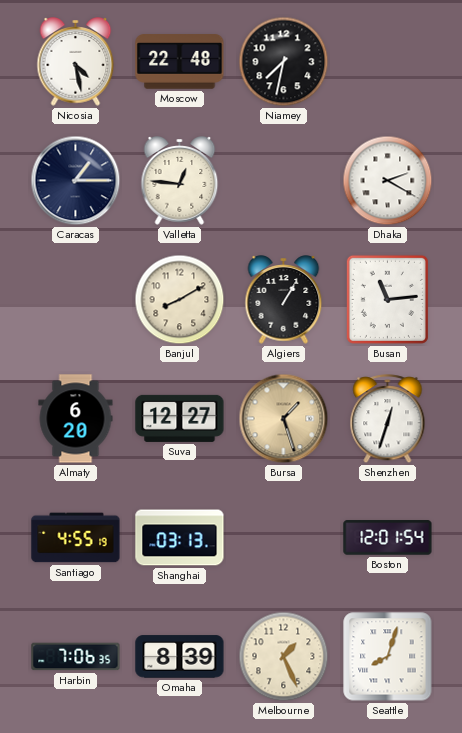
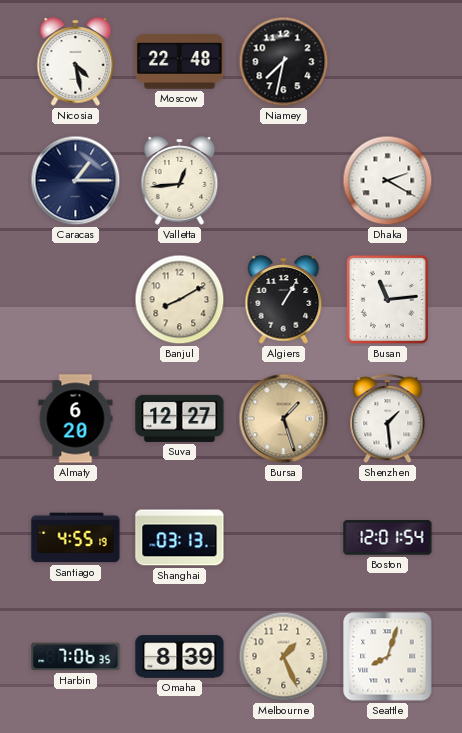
Valletta: 12:46 -> 12:44 (180, 181)
Shenzhen: 12:33 -> 1:29 (388, 419)
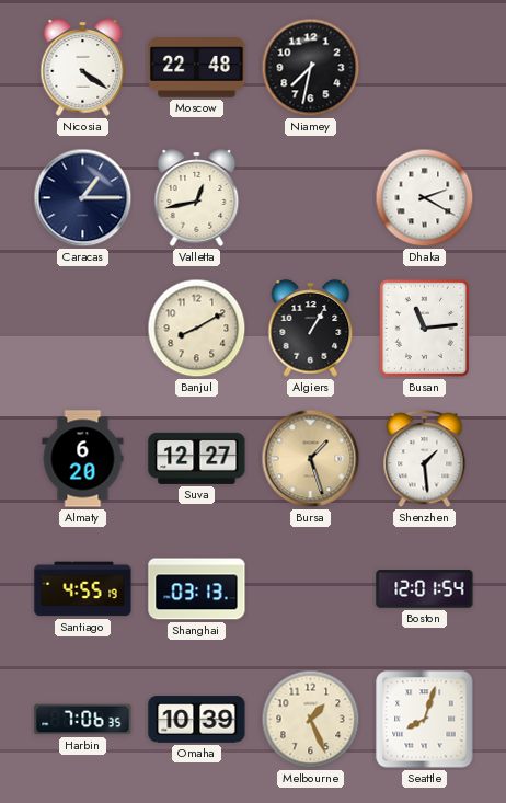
Nicosia: 4:28 -> 4:21 (83, 68)
Valletta: 12:44 -> 12:43 (197, 198)
Omaha: 8:39 -> 10:39 (197, 720)
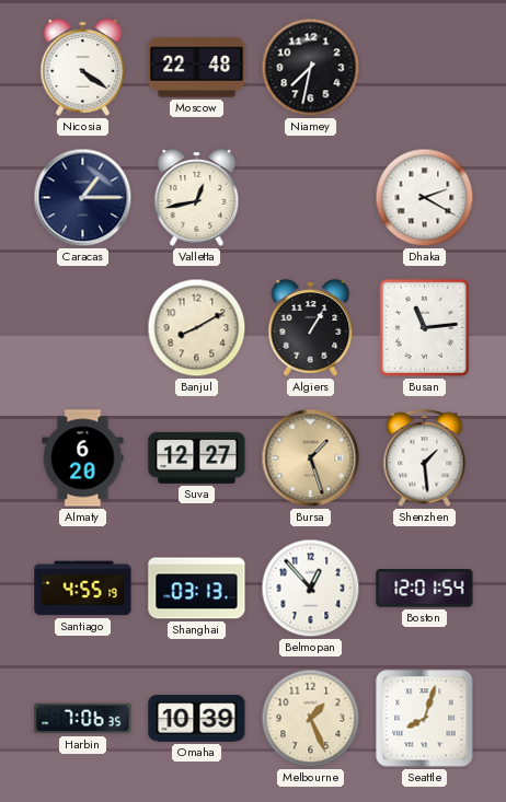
Belmopan: none -> 12:53 (311, 589)
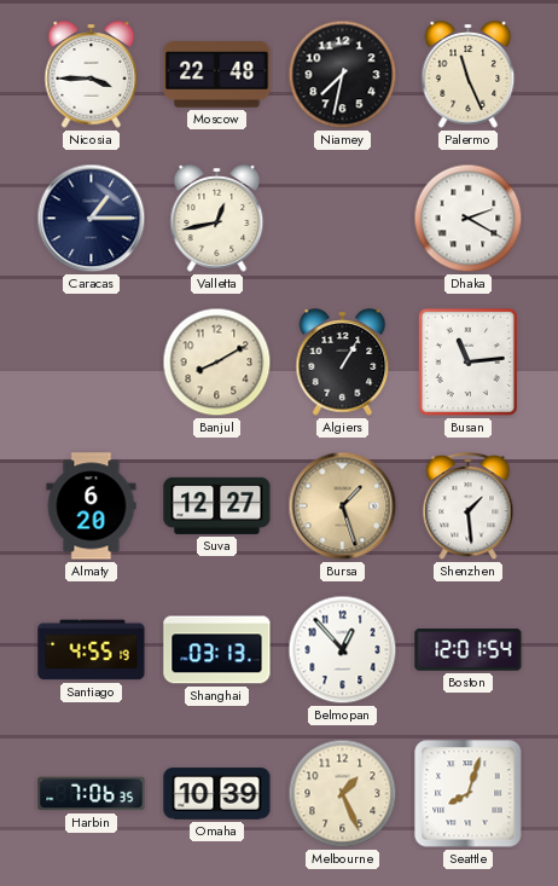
Nicosia: 4:21 -> 3:45 (92, 75)
Palermo: none -> 11:26 (469, 75)
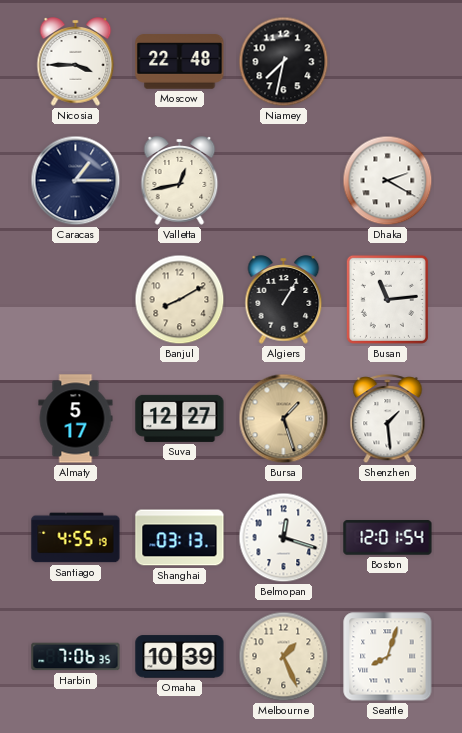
Palermo: 11:26 -> none (469, 75)
Almaty: 6:20 -> 5:17 (76, 419)
Belmopan: 12:53 -> 12:18 (284, 538)
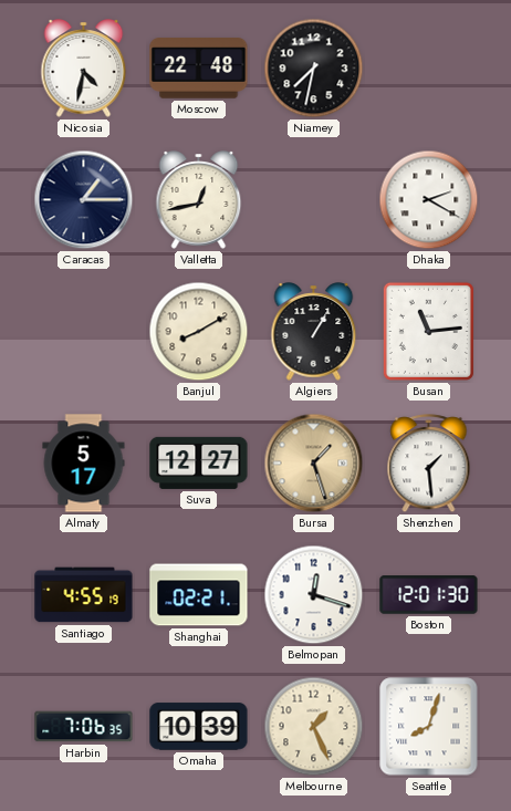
Nicosia: 3:45 -> 4:32 (84, 69)
Shanghai: 03:13 -> 02:21 (199, 595)
Boston: 12:01:54 -> 12:01:30 (429, 595)
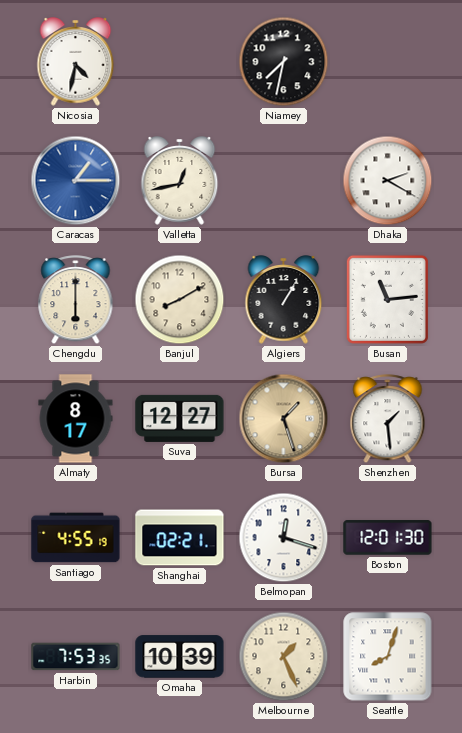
Moscow: 22:48 -> none (199, 69)
Caracas dial: navy -> blue (76, 181)
Chengdu: none -> 6:00 (76, 300)
Almaty: 5:17 -> 8:17 (76, 419)
Harbin: 7:06 -> 7:53 (76, 657)
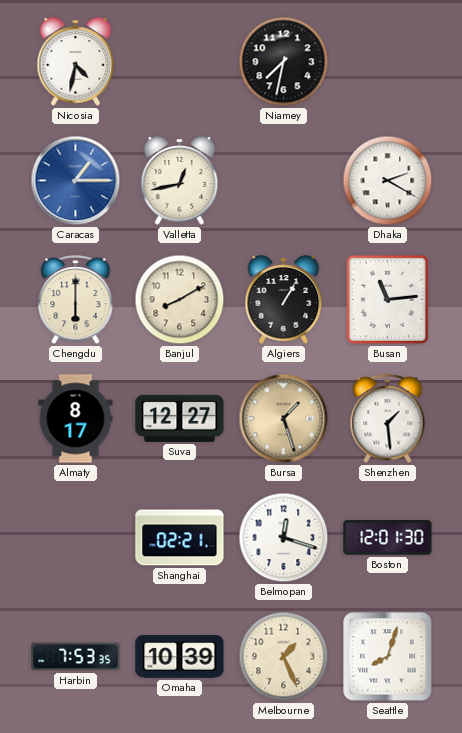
Santiago: 4:55 -> none (76, 538)
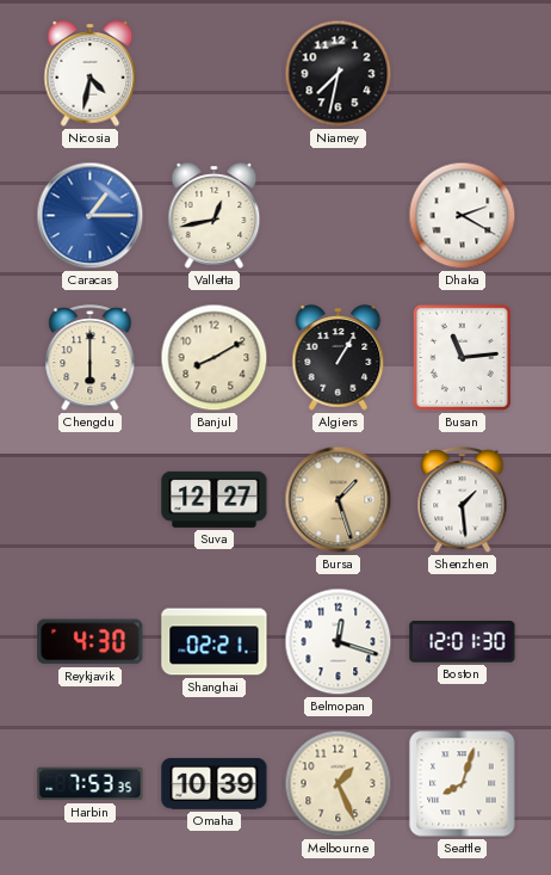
Almaty: 8:17 -> none (76, 419)
Reykjavik: none -> 4:30 (91, 642)
